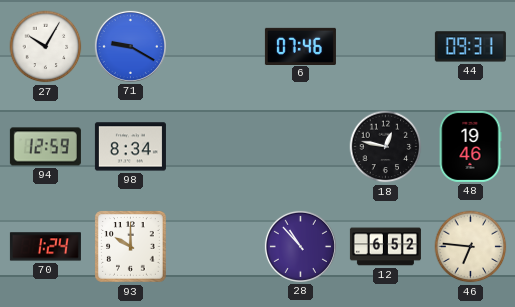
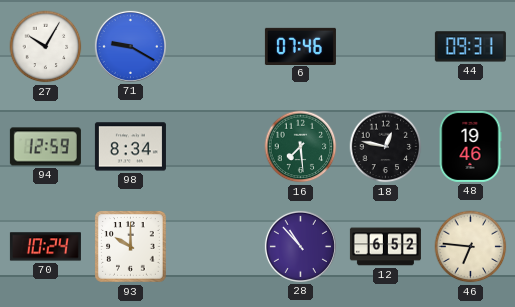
16: none -> 7:29 (301, 147)
70: 1:24 -> 10:24 (45, 247)
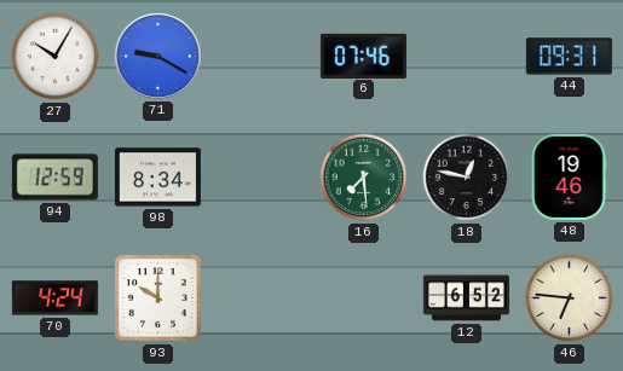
70: 10:24 -> 4:24 (54, 298)
28: 10:53 -> none (300, 246)
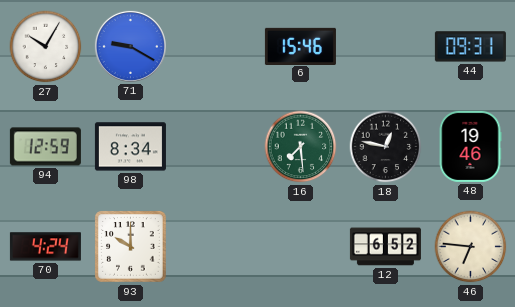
6: 07:46 -> 15:46 (300, 46)
